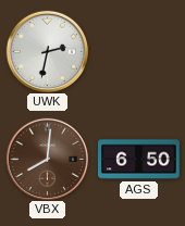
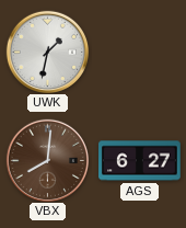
UWK: 2:32 -> 1:32 (47, 52)
AGS: 6:50 -> 6:27 (140, 161)
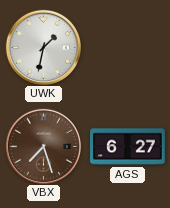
VBX: 8:01 -> 7:27 (43, 146)
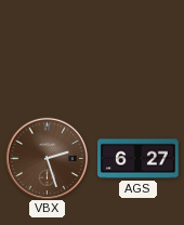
UWK: 1:32 -> none (43, 47)
VBX: 7:27 -> 2:27 (47, 158)
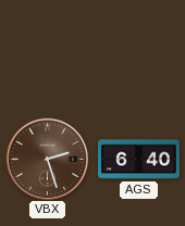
AGS: 6:27 -> 6:40 (139, 160)
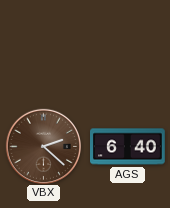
VBX: 2:27 -> 2:22 (43, 146)
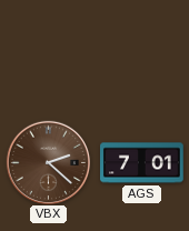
AGS: 6:40 -> 7:01 (142, 163)
